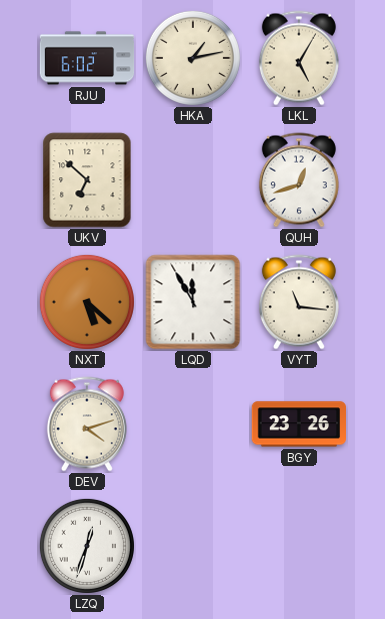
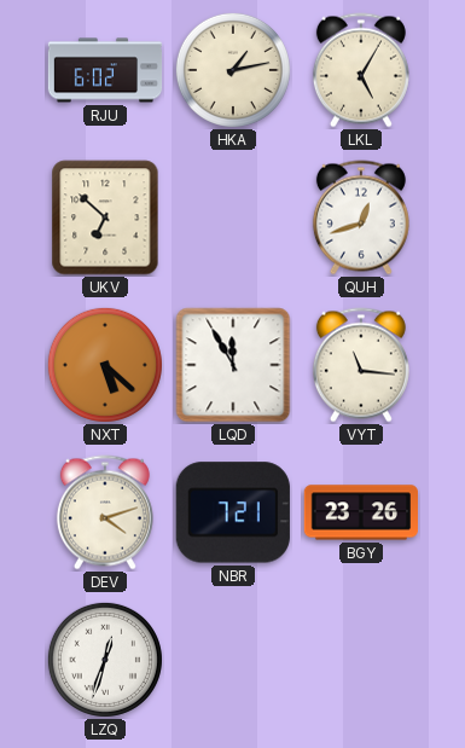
NBR: none -> 7:21 (233, 512)
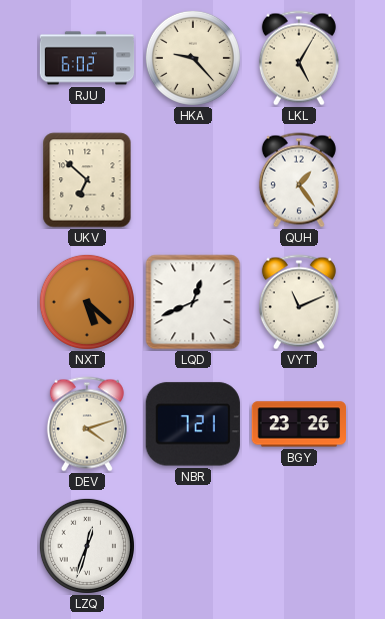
HKA: 1:13 -> 9:23 (193, 58)
QUH: 12:42 -> 1:24 (299, 180)
LQD: 11:55 -> 12:41 (193, 302)
VYT: 11:16 -> 11:11 (299, 302)
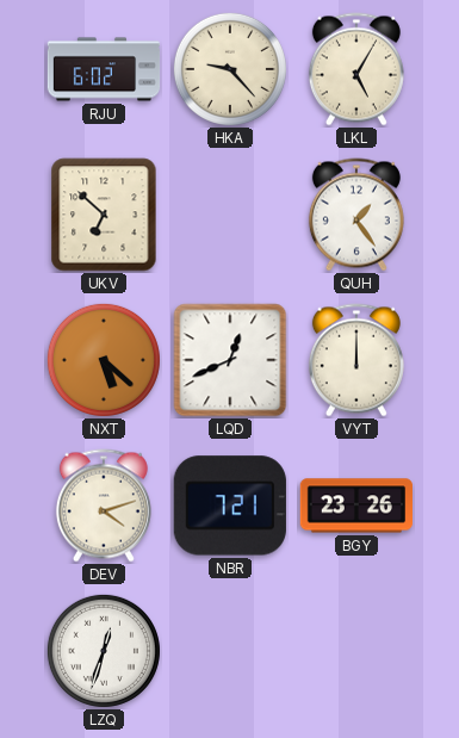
VYT: 11:11 -> 12:00 (356, 360)
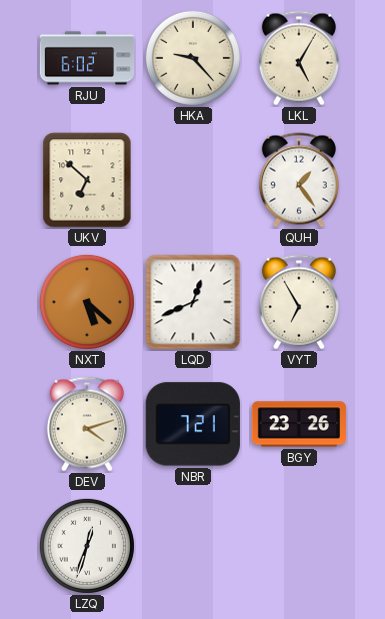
VYT: 12:00 -> 6:55 (299, 302)
